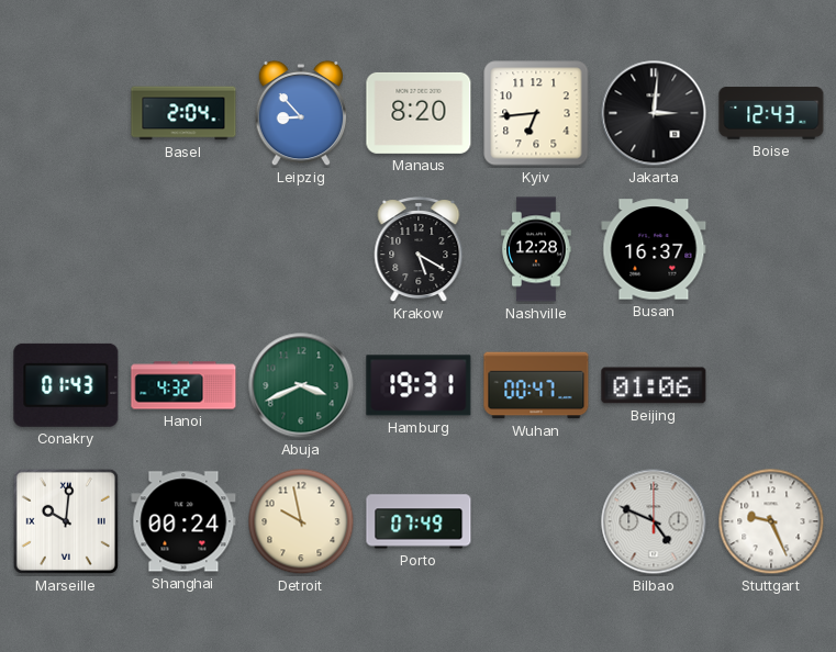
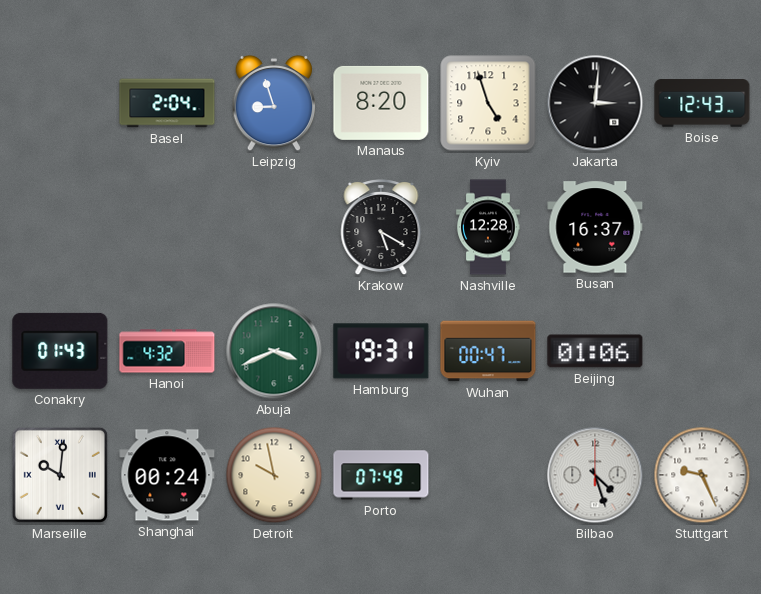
Leipzig: 8:53 -> 8:57 (274, 103)
Kyiv: 6:44 -> 4:57 (488, 103)
Bilbao: 4:49 -> 4:27 (595, 475)
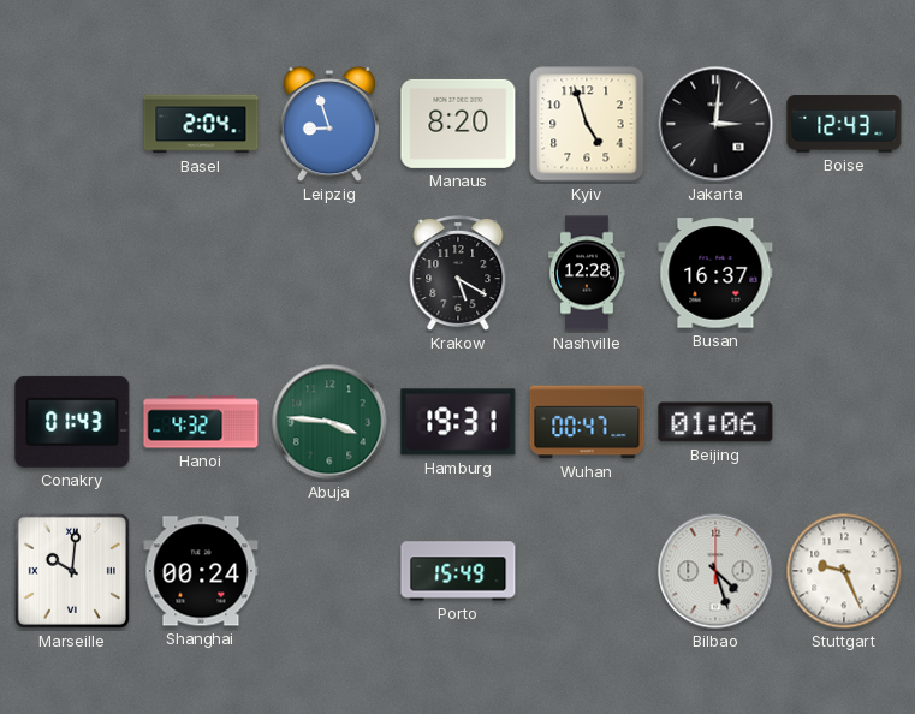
Abuja: 3:41 -> 3:46 (329, 422)
Detroit: 9:58 -> none (274, 475)
Porto: 07:49 -> 15:49 (458, 571)
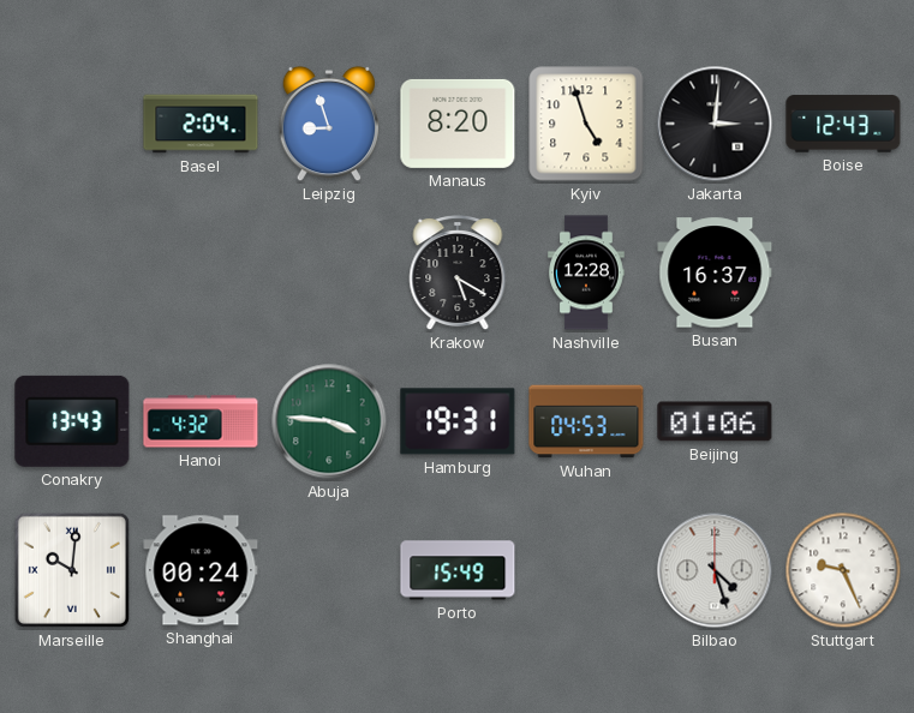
Conakry: 01:43 -> 13:43 (72, 421)
Wuhan: 00:47 -> 04:53 (586, 421)
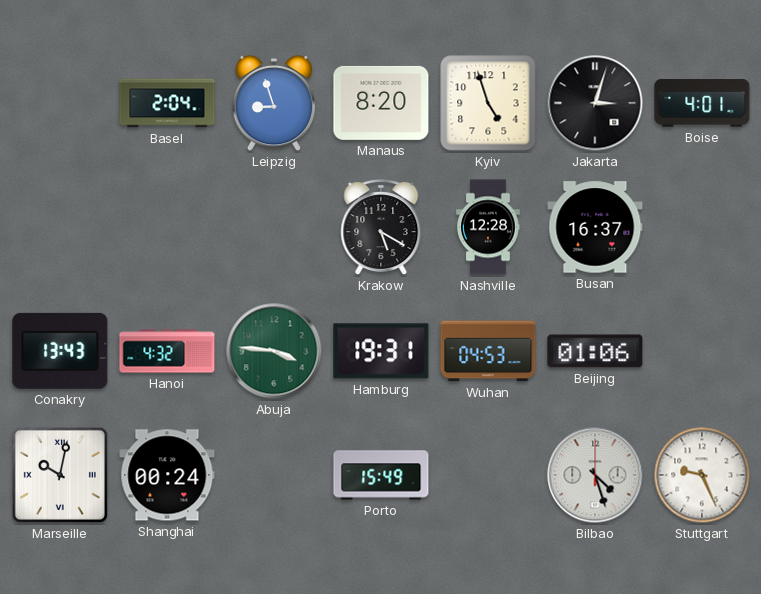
Jakarta: 3:01 -> 3:03 (595, 103)
Boise: 12:43 -> 4:01 (702, 103)
Marseille: 10:01 -> 10:02 (60, 475)
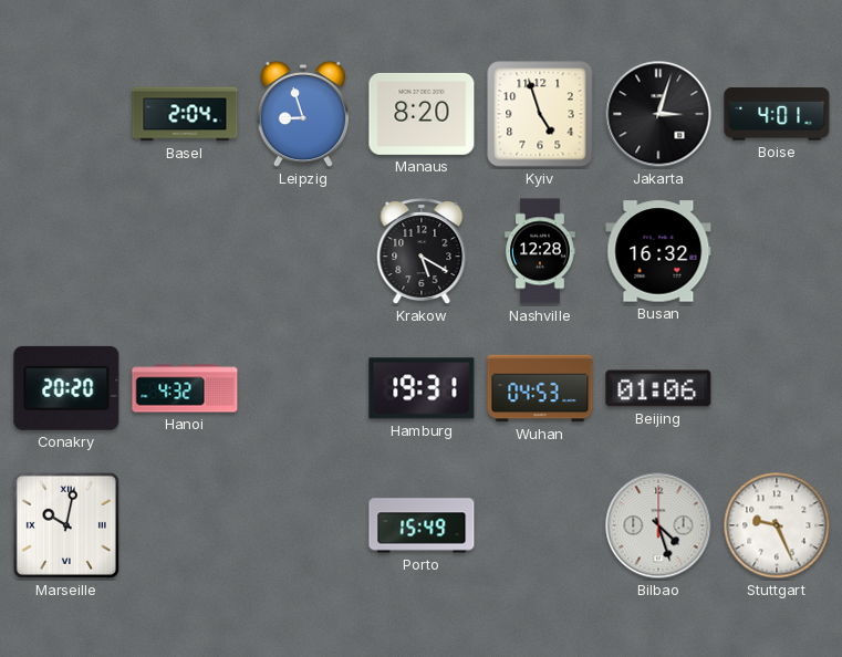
Busan: 16:37 -> 16:32 (658, 251)
Conakry: 13:43 -> 20:20 (66, 388)
Abuja: 3:46 -> none (274, 351)
Shanghai: 00:24 -> none (167, 475)
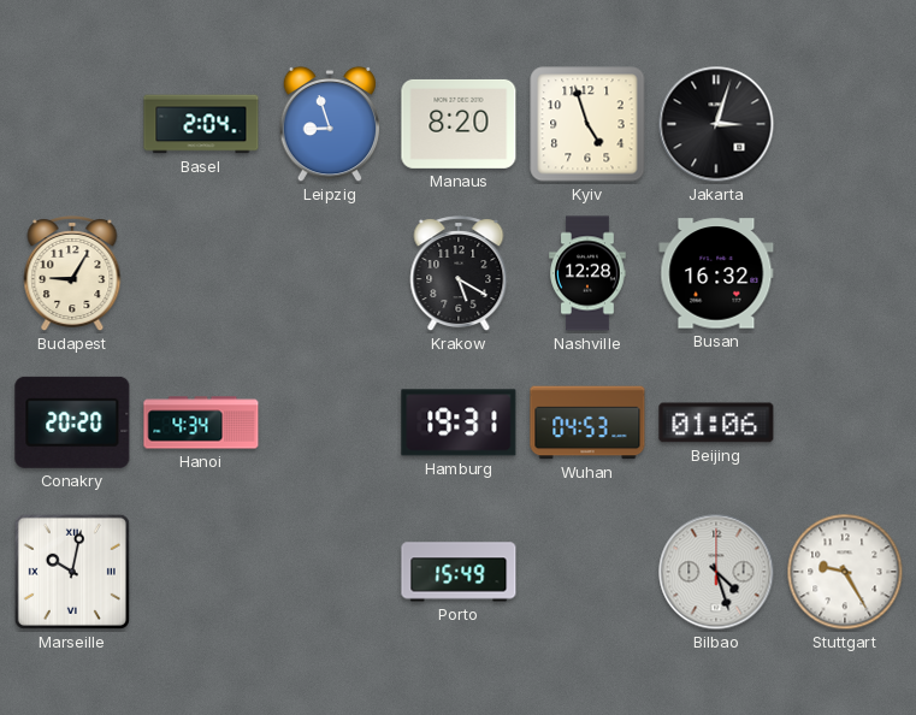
Boise: 4:01 -> none (777, 114)
Budapest: none -> 9:05 (72, 274)
Hanoi: 4:32 -> 4:34 (201, 422)
Stuttgart: 9:26 -> 9:25 (845, 572)
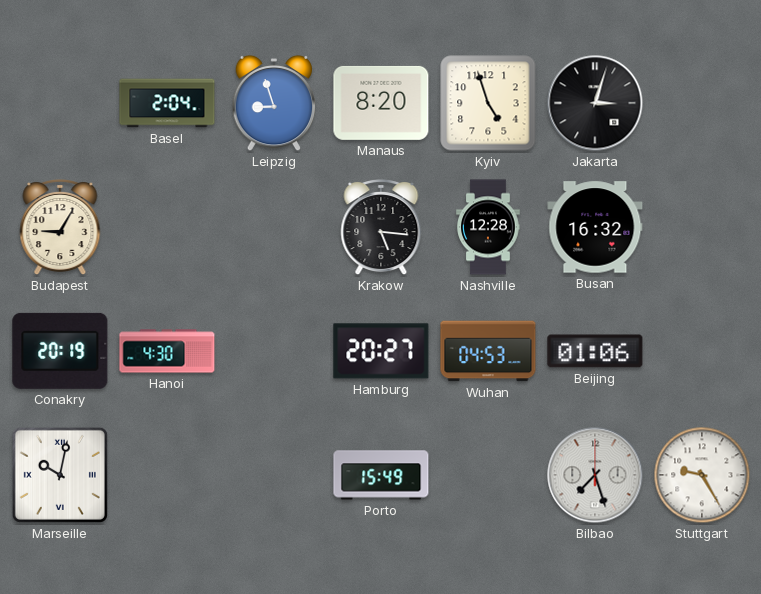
Krakow: 5:20 -> 5:16 (381, 228)
Conakry: 20:20 -> 20:19 (60, 351)
Hanoi: 4:34 -> 4:30 (167, 351)
Hamburg: 19:31 -> 20:27 (381, 351)
Bilbao: 4:27 -> 7:27 (595, 475)
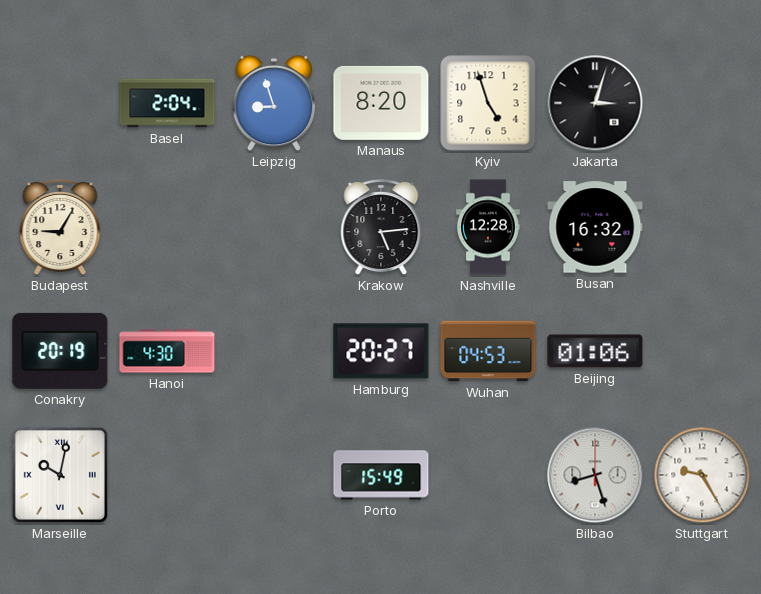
Krakow: 5:16 -> 5:14 (381, 228)
Bilbao: 7:27 -> 8:27 (595, 475)
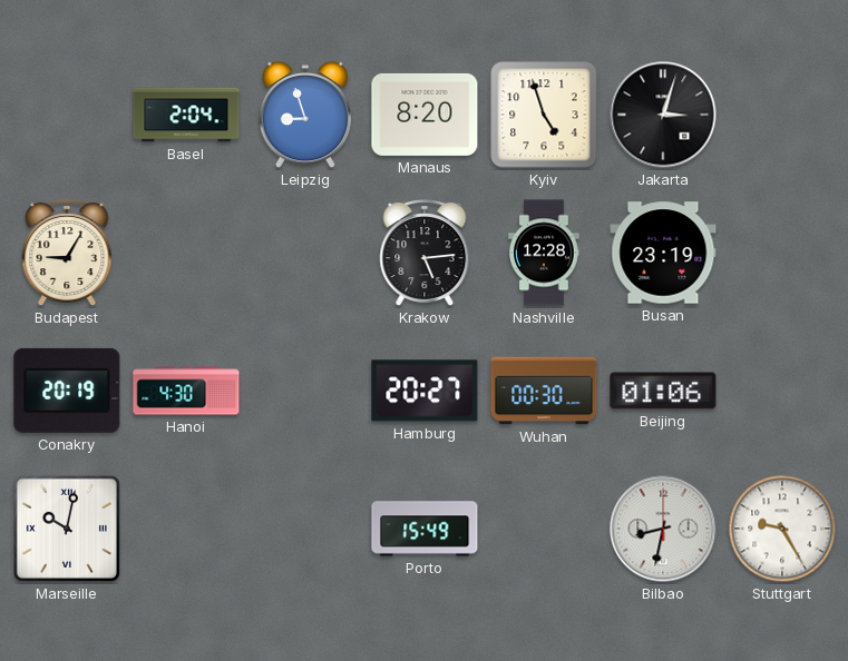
Busan: 16:32 -> 23:19 (663, 253)
Wuhan: 04:53 -> 00:30 (544, 391)
Bilbao: 8:27 -> 8:32 (663, 529)
